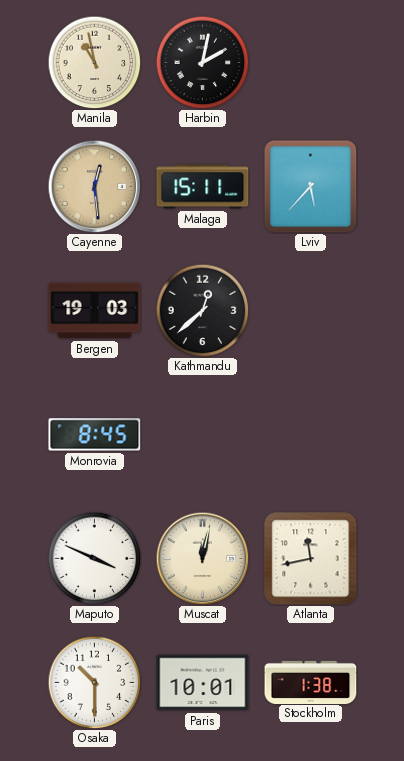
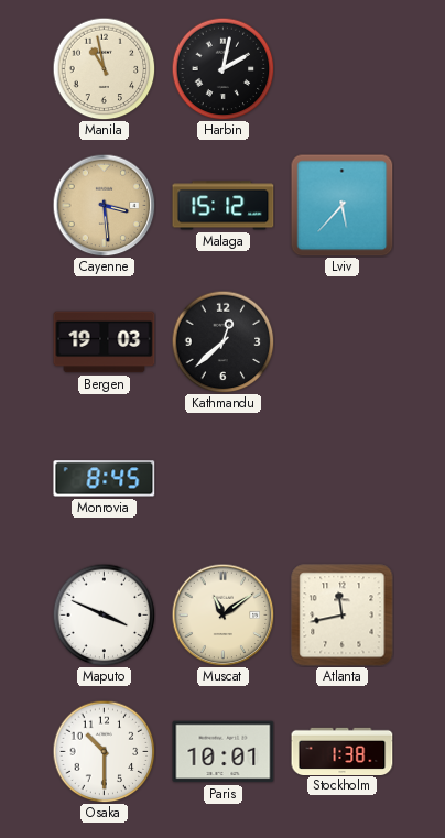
Cayenne: 12:29 -> 3:29 (104, 205)
Malaga: 15:11 -> 15:12 (224, 206)
Muscat: 12:02 -> 11:09 (223, 614)
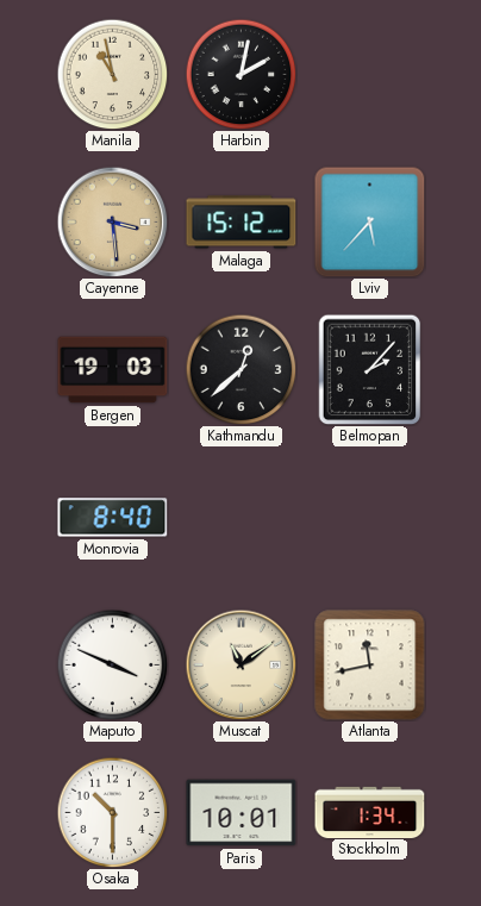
Belmopan: none -> 2:07 (370, 369)
Monrovia: 8:45 -> 8:40 (113, 518)
Stockholm: 1:38 -> 1:34 (370, 812)
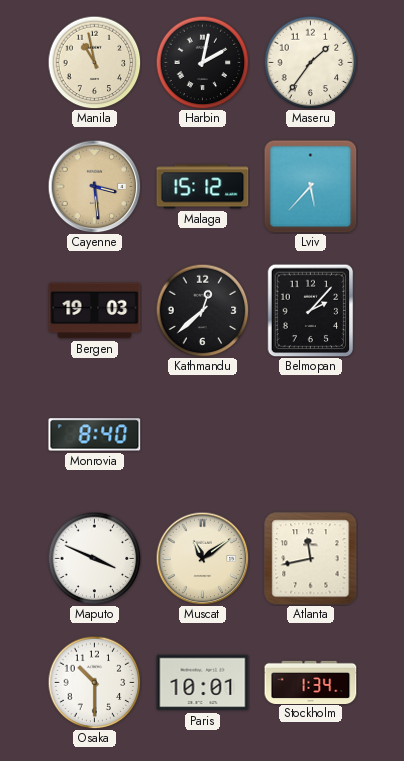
Maseru: none -> 1:36 (310, 62)
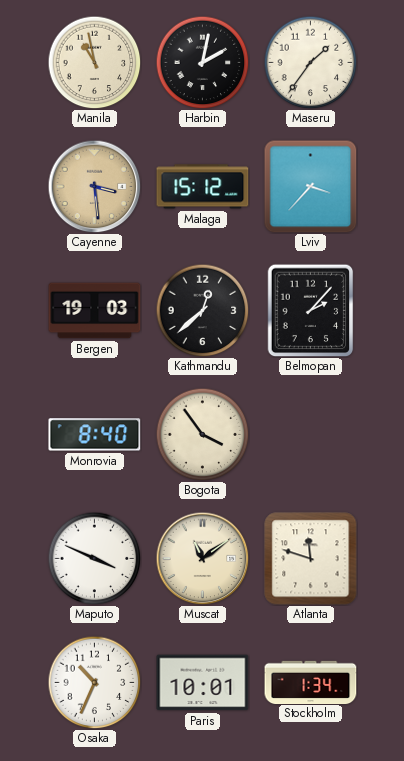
Lviv: 5:37 -> 3:37 (311, 187)
Bogota: none -> 3:54 (202, 434)
Atlanta: 11:43 -> 11:48 (311, 559)
Osaka: 10:30 -> 10:34 (94, 682)
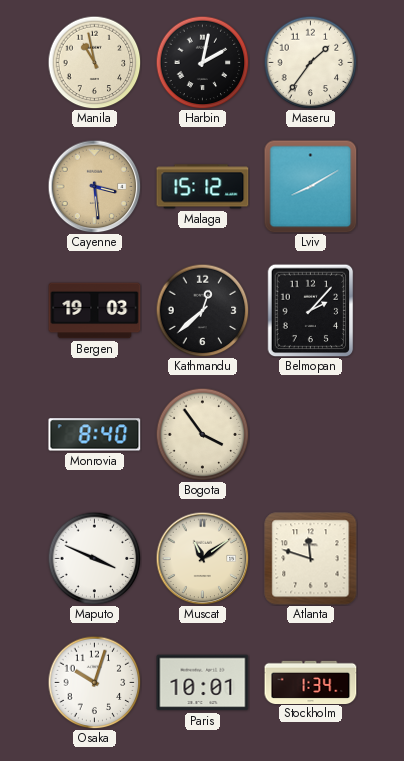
Lviv: 3:37 -> 8:10 (311, 187)
Osaka: 10:34 -> 10:03 (94, 682)
